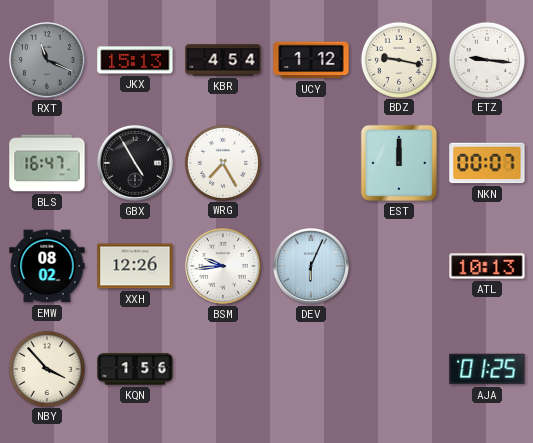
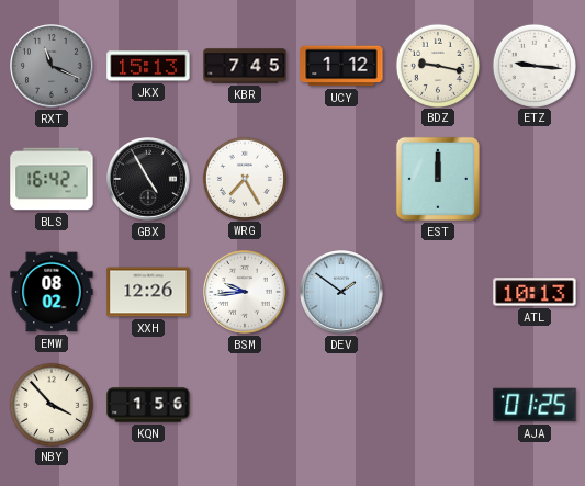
KBR: 4:54 -> 7:45 (245, 66)
BLS: 16:47 -> 16:42 (52, 179)
NKN: 00:07 -> none (487, 163)
DEV: 6:04 -> 1:51 (342, 293)
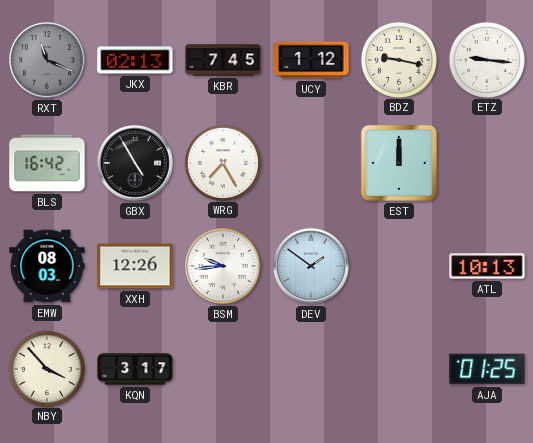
JKX: 15:13 -> 02:13 (135, 60)
EMW: 08:02 -> 08:03 (47, 266)
KQN: 1:56 -> 3:17 (135, 369)
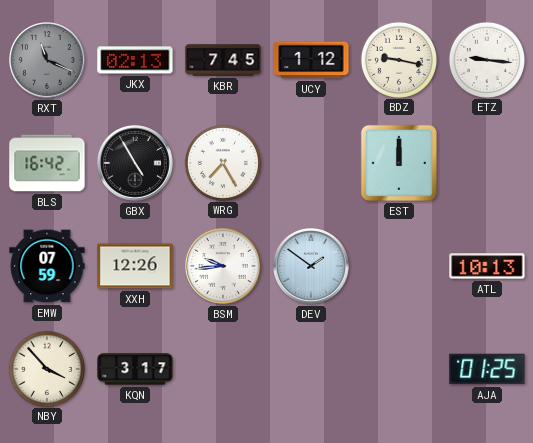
EMW: 08:03 -> 07:59 (47, 266)
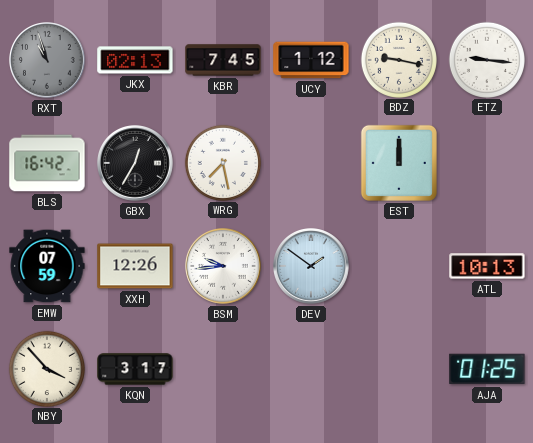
RXT: 11:19 -> 10:57 (48, 61)
GBX: 4:55 -> 12:35 (136, 164)
WRG: 7:25 -> 7:28 (222, 162)
